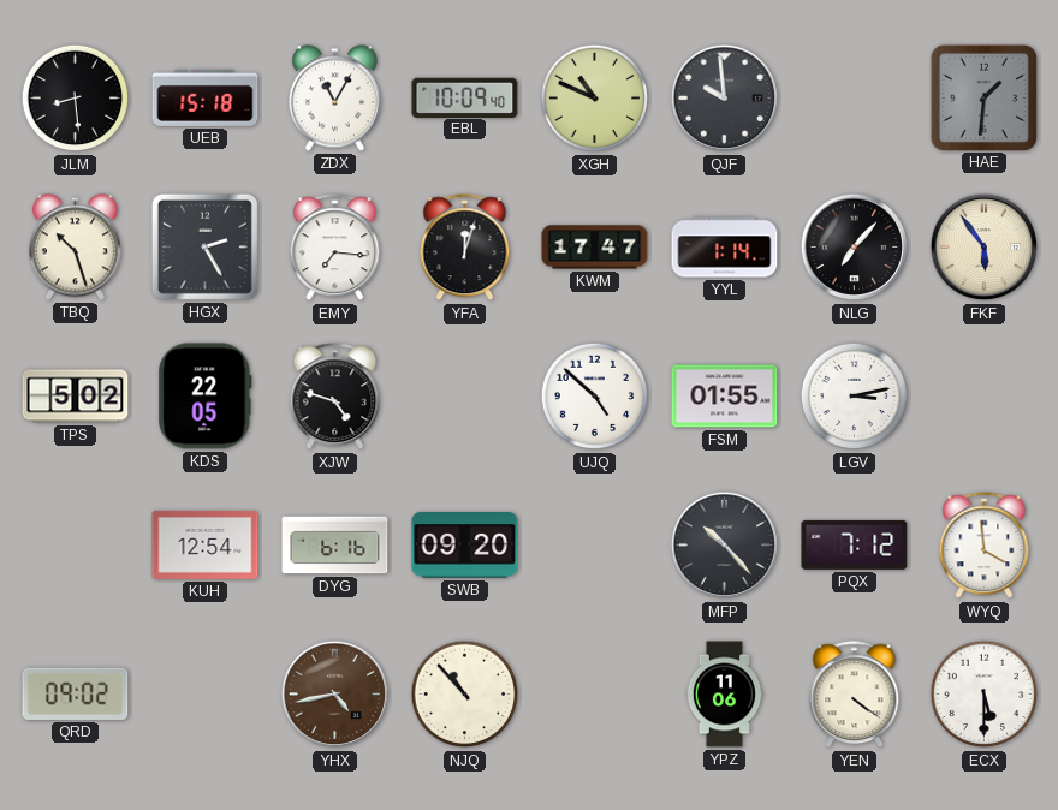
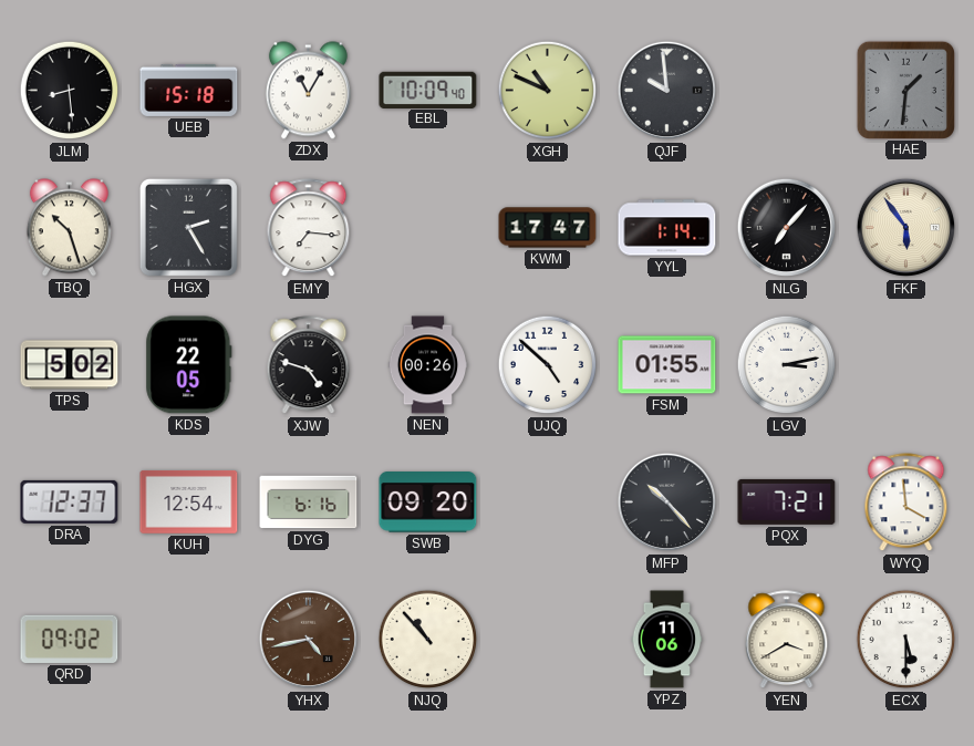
YFA: 12:03 -> none (465, 248)
NEN: none -> 00:26 (427, 365)
DRA: none -> 12:37 (70, 501)
PQX: 7:12 -> 7:21 (787, 501)
YEN: 4:21 -> 3:40 (787, 640)
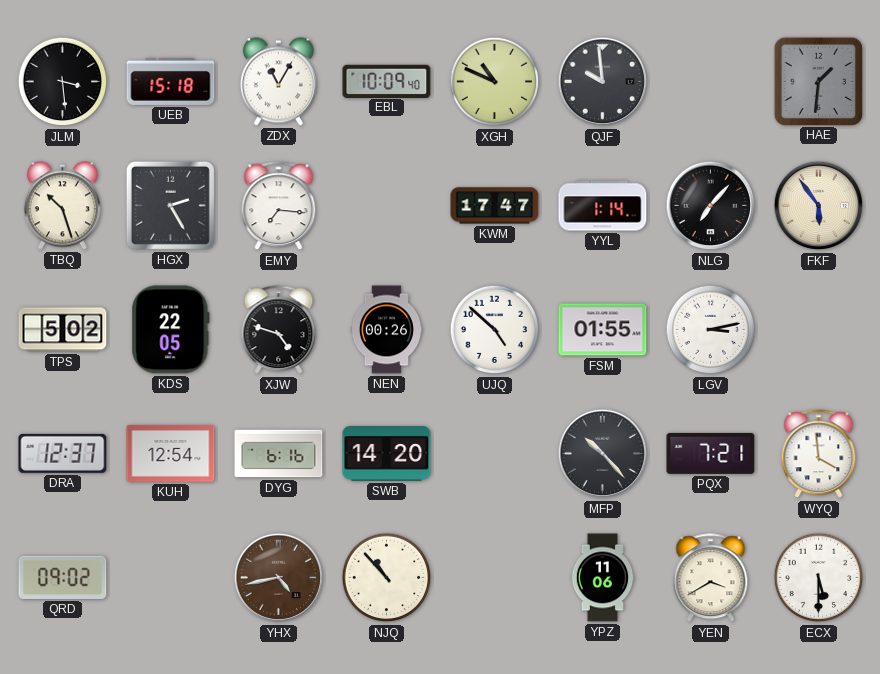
JLM: 8:29 -> 3:29 (63, 82)
SWB: 09:20 -> 14:20 (387, 454)
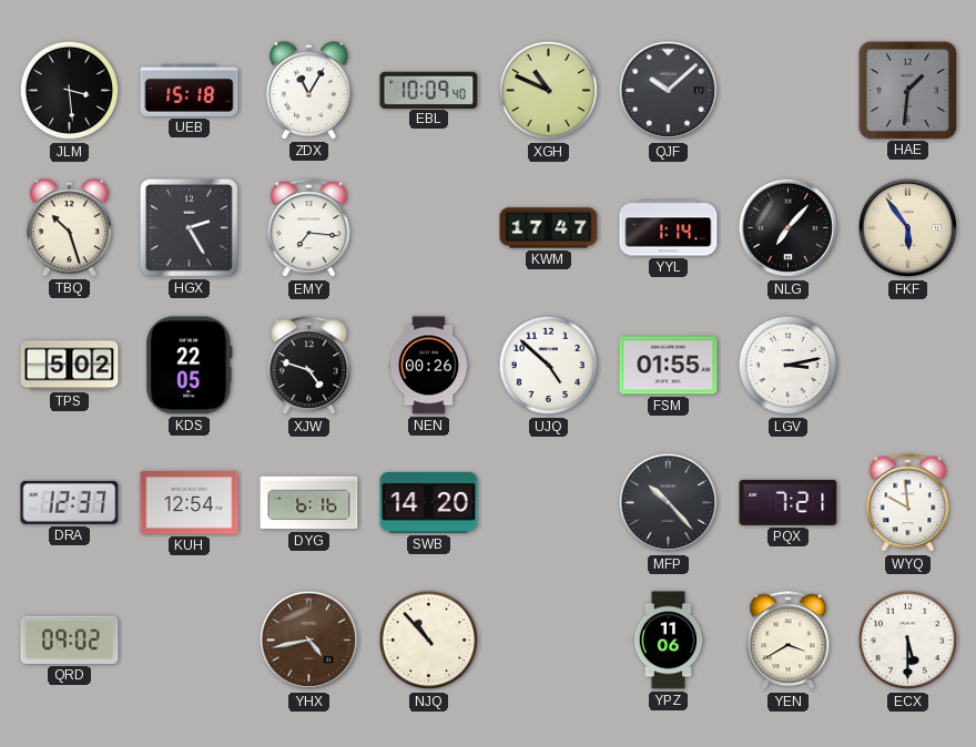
QJF: 9:59 -> 10:08 (669, 91)
WYQ: 3:59 -> 9:59 (908, 503)
